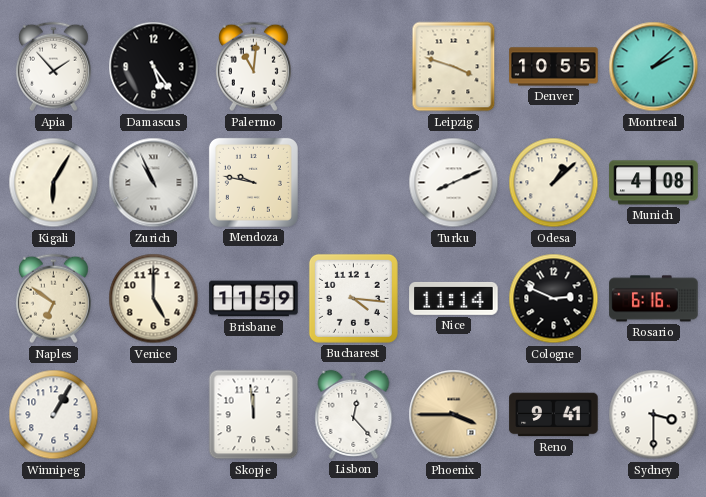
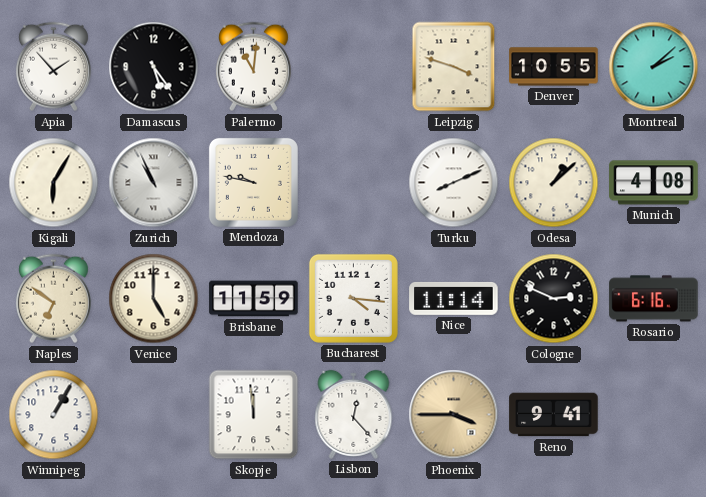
Sydney: 3:30 -> none (654, 415)
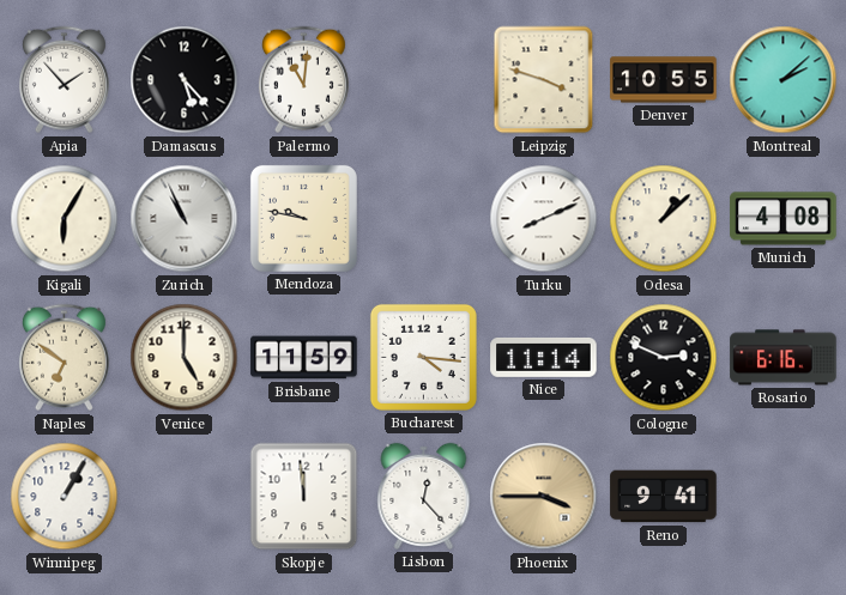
Damascus: 5:24 -> 5:23 (185, 80)
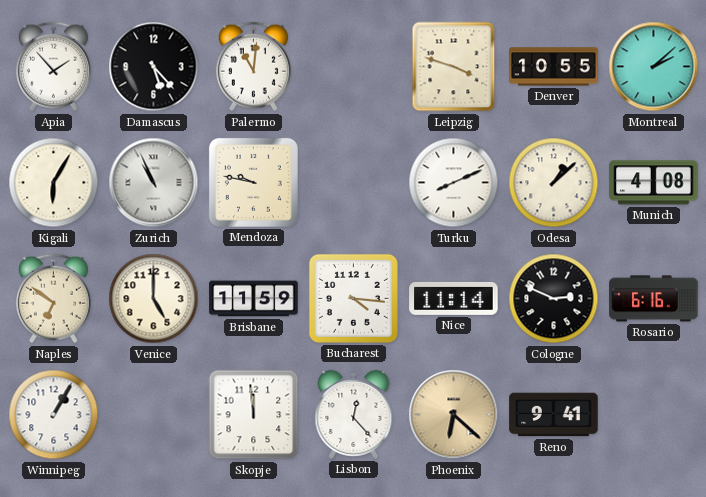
Phoenix: 3:45 -> 6:22 (454, 415)
